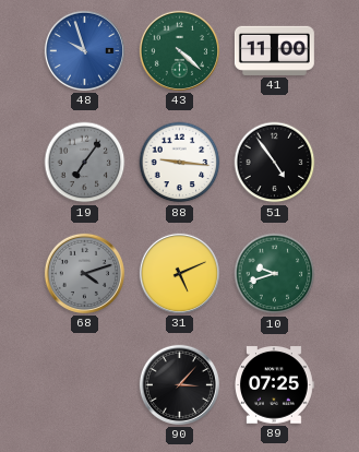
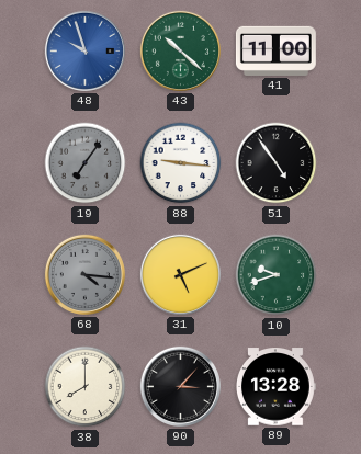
43: 4:22 -> 10:22 (180, 50)
68: 4:12 -> 4:16 (84, 274)
38: none -> 8:00 (86, 387)
89: 07:25 -> 13:28 (275, 387)
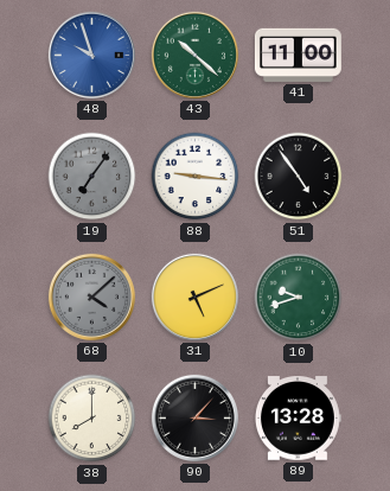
68: 4:16 -> 4:08 (91, 296)
